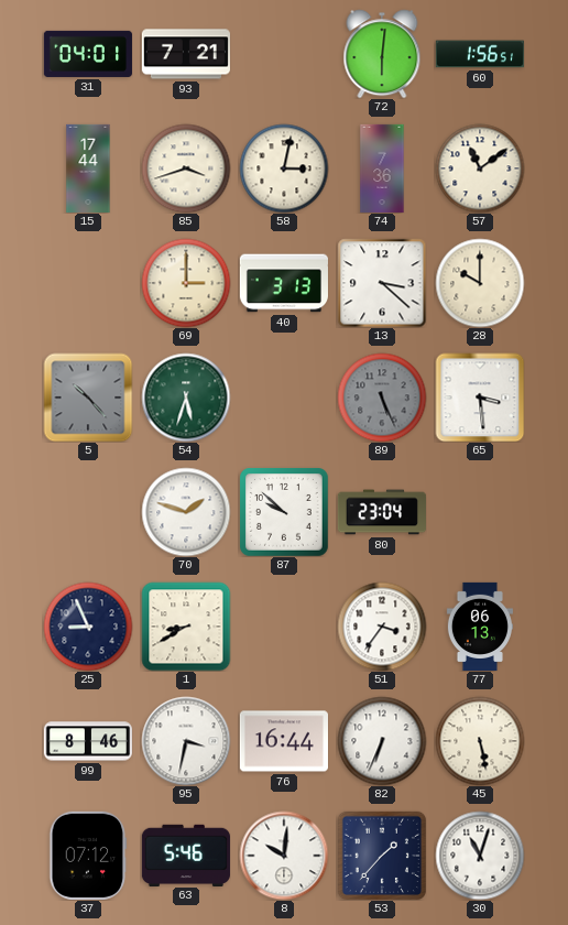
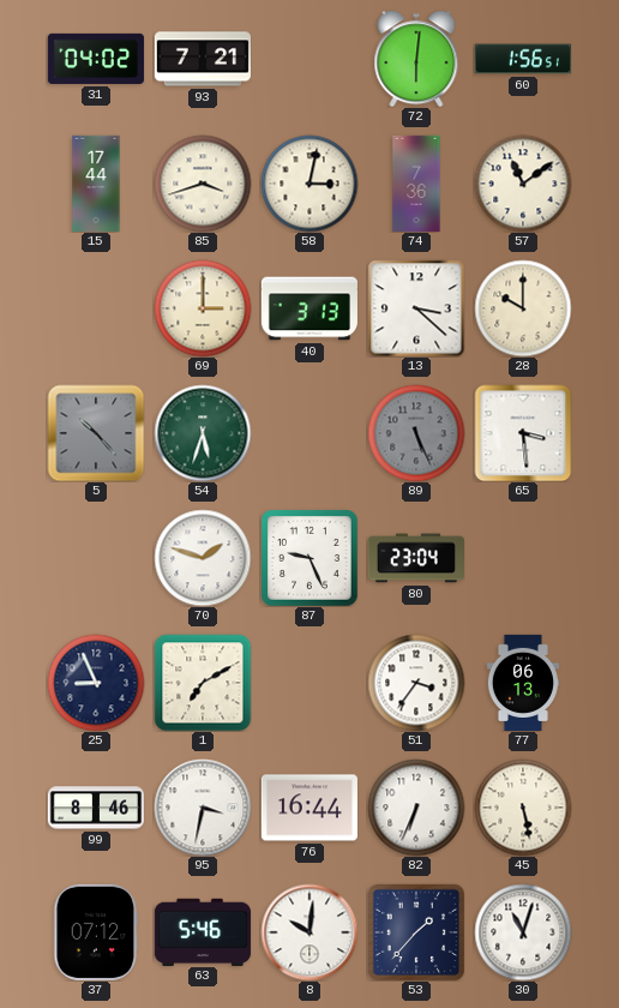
31: 04:01 -> 04:02 (95, 59)
87: 9:52 -> 9:26 (309, 558)
1: 8:40 -> 7:10 (203, 683)
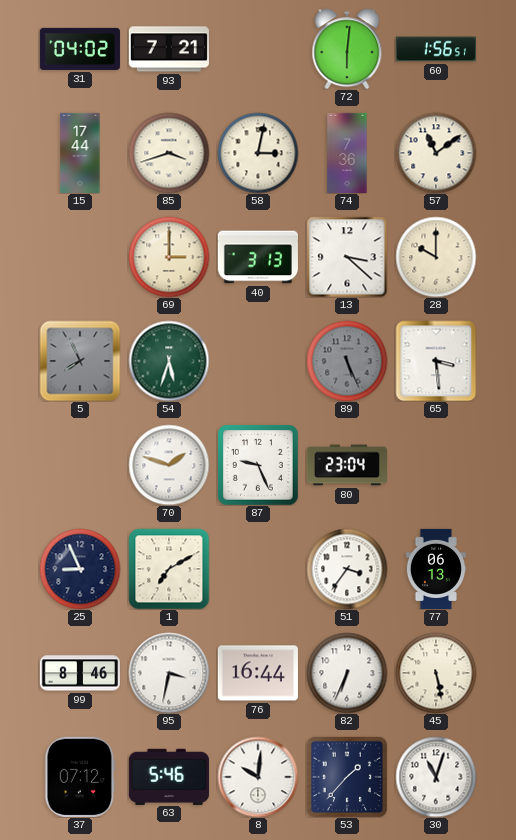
5: 10:23 -> 7:56 (80, 361)
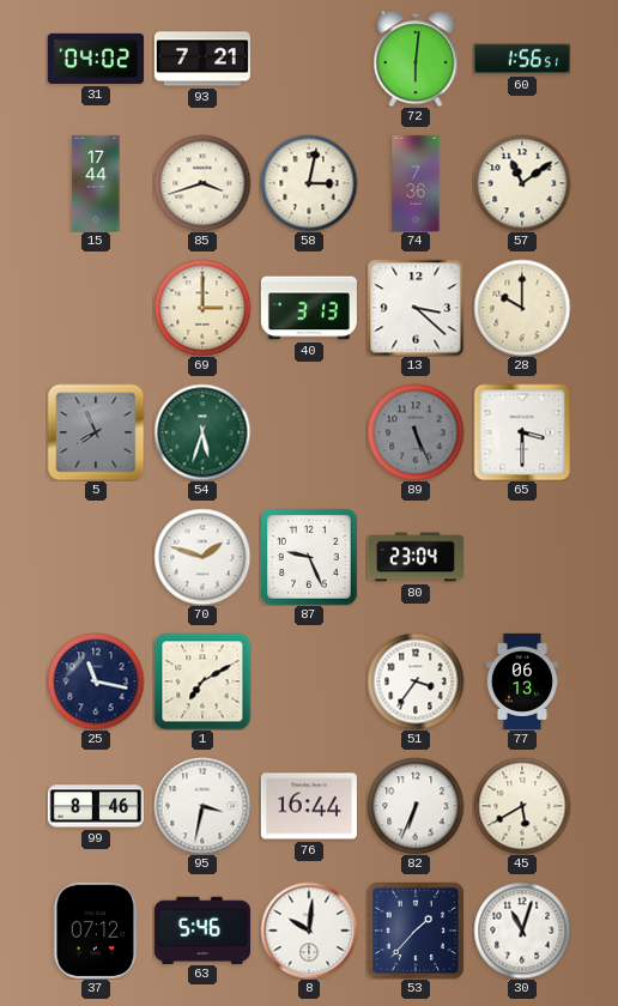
65: 3:29 -> 3:30 (522, 432)
25: 8:56 -> 11:17 (96, 681)
45: 5:28 -> 5:40 (522, 806)
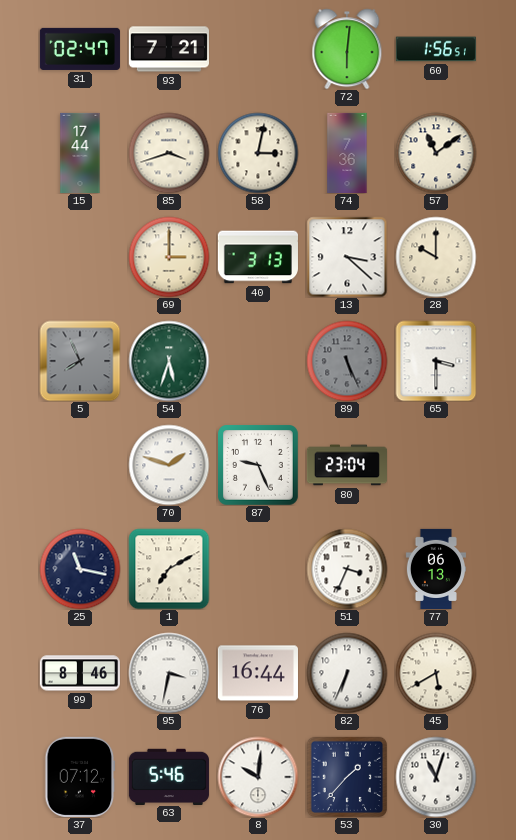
31: 04:02 -> 02:47 (79, 49)
51: 3:36 -> 3:34 (347, 569)
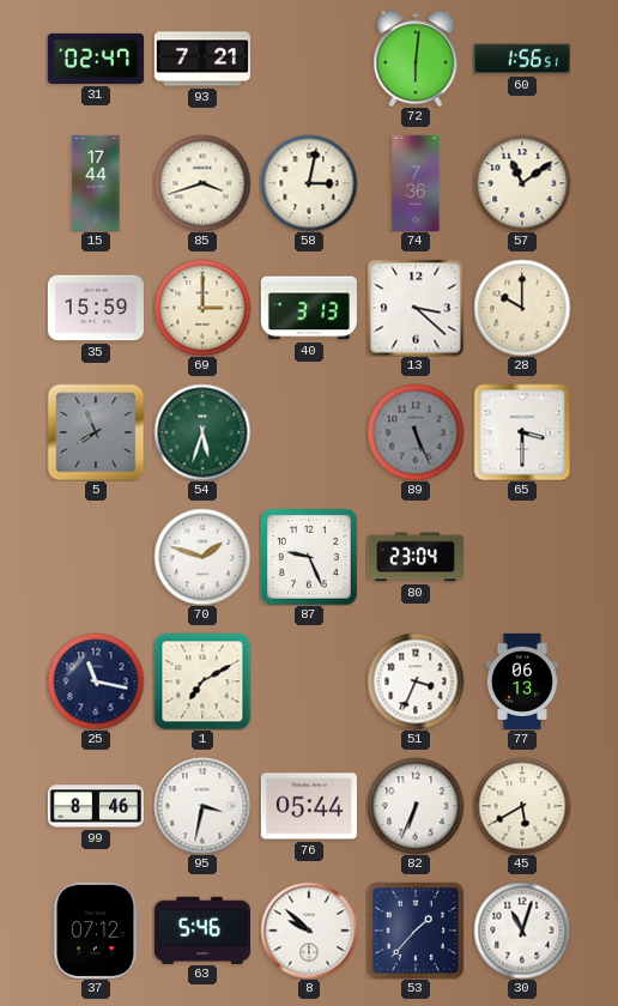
35: none -> 15:59 (96, 308)
76: 16:44 -> 05:44 (309, 806)
8: 10:01 -> 9:52 (309, 931)
